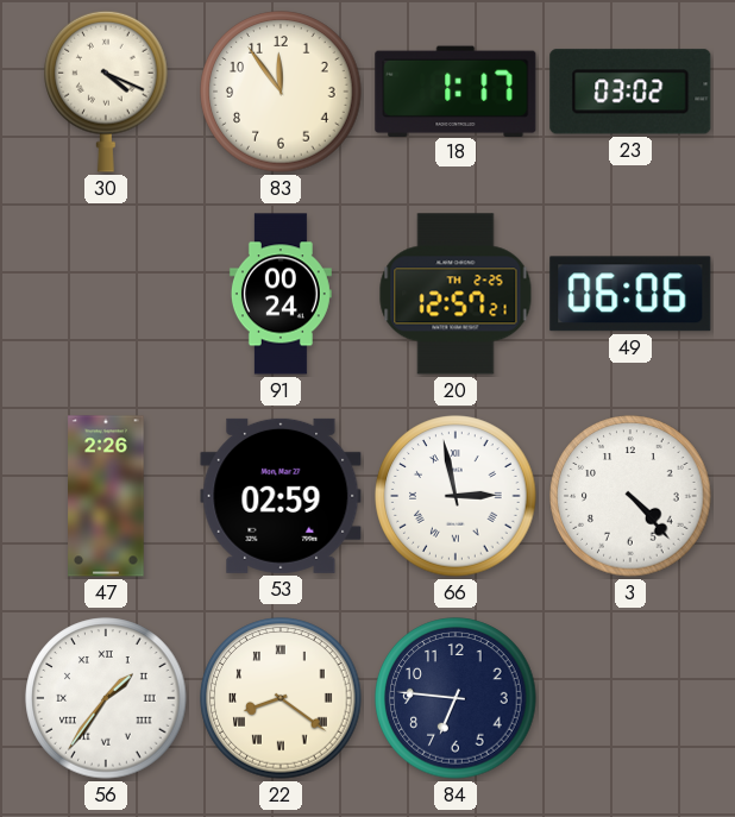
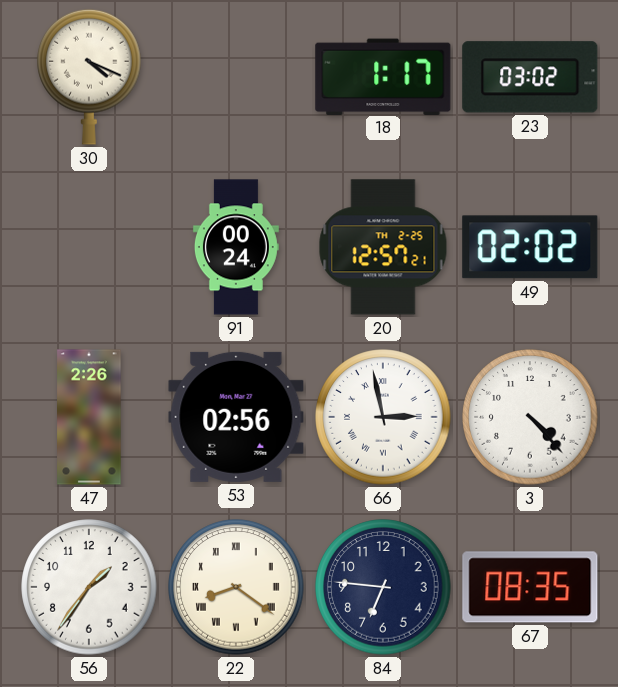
83: 11:54 -> none (281, 92)
49: 06:06 -> 02:02 (530, 247)
53: 02:59 -> 02:56 (236, 417)
56 numerals: Roman -> Arabic (89, 587)
67: none -> 08:35 (530, 587)
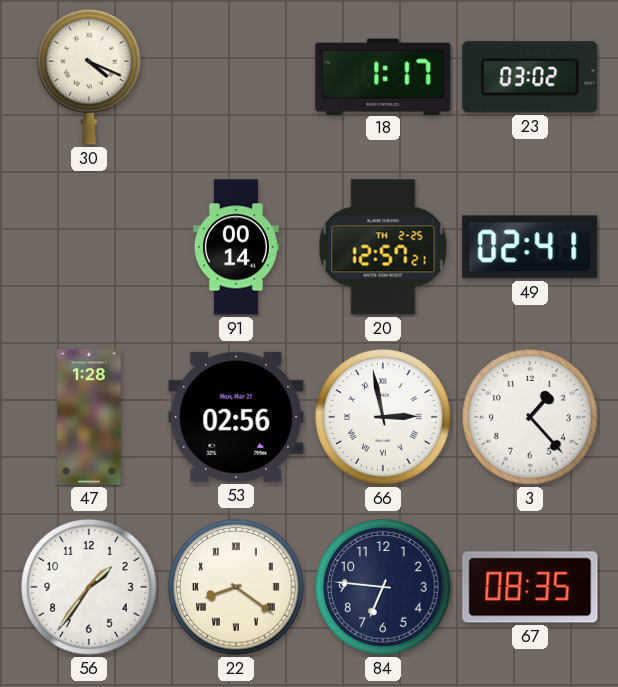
91: 00:24 -> 00:14 (236, 247)
49: 02:02 -> 02:41 (530, 247)
47: 2:26 -> 1:28 (89, 417)
3: 4:23 -> 1:23 (530, 417)
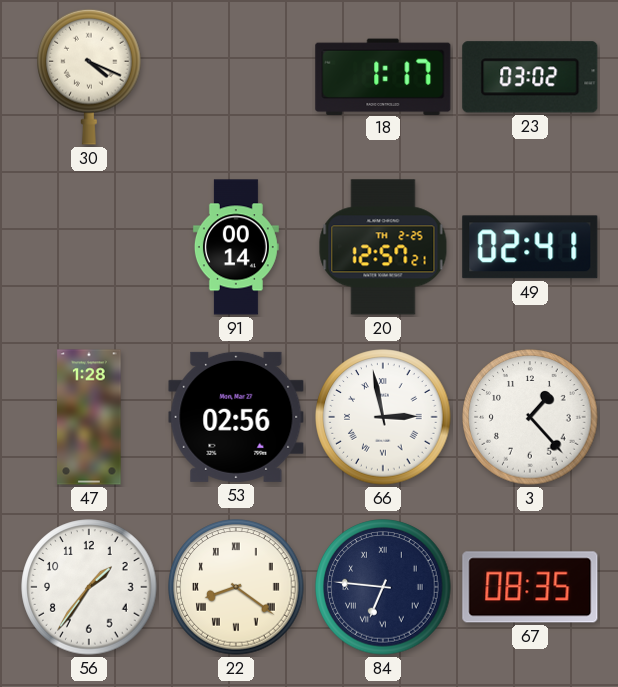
84 numerals: Arabic -> Roman (383, 587)
